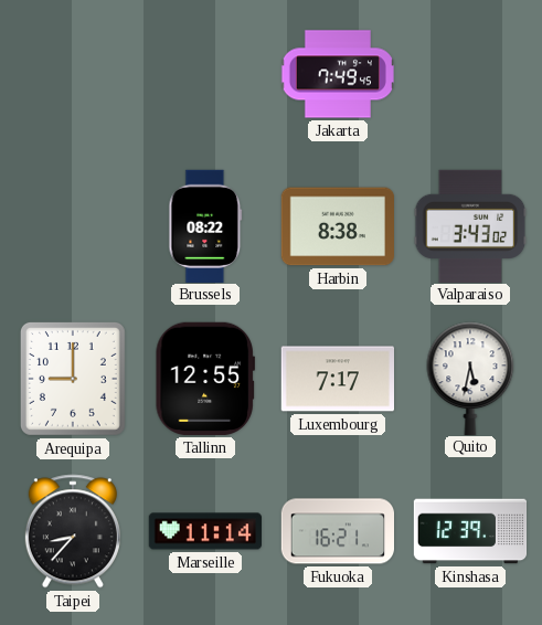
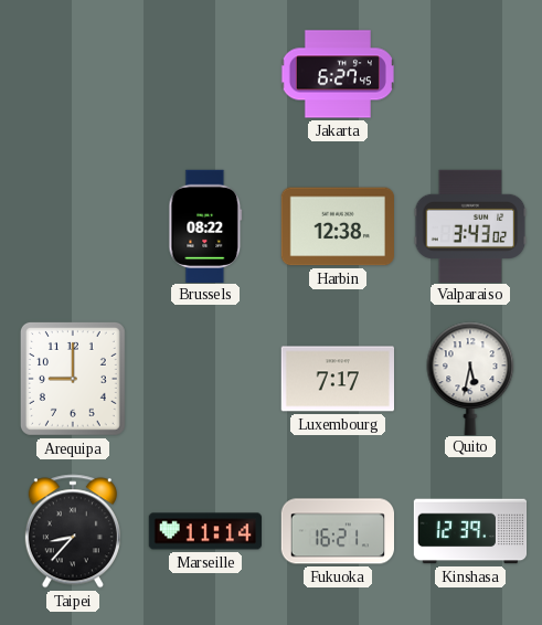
Jakarta: 7:49 -> 6:27 (338, 74)
Harbin: 8:38 -> 12:38 (337, 226)
Tallinn: 12:55 -> none (205, 379)
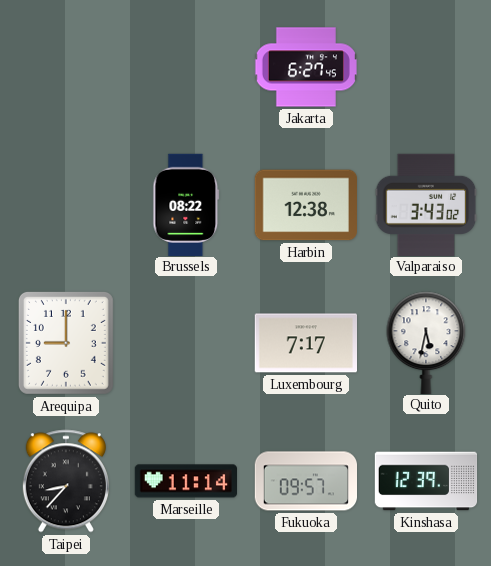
Fukuoka: 16:21 -> 09:57 (305, 481)
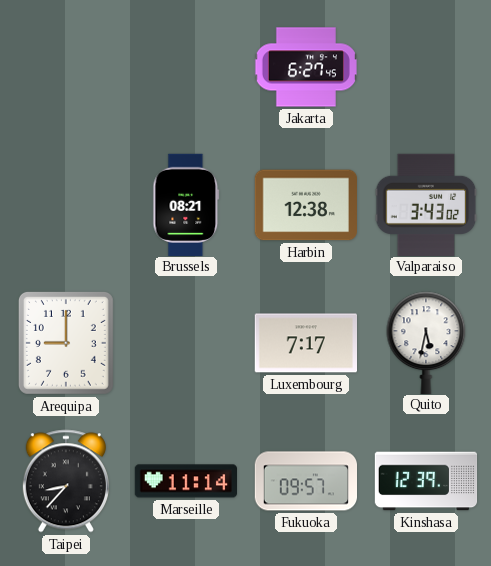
Brussels: 08:22 -> 08:21 (186, 204)
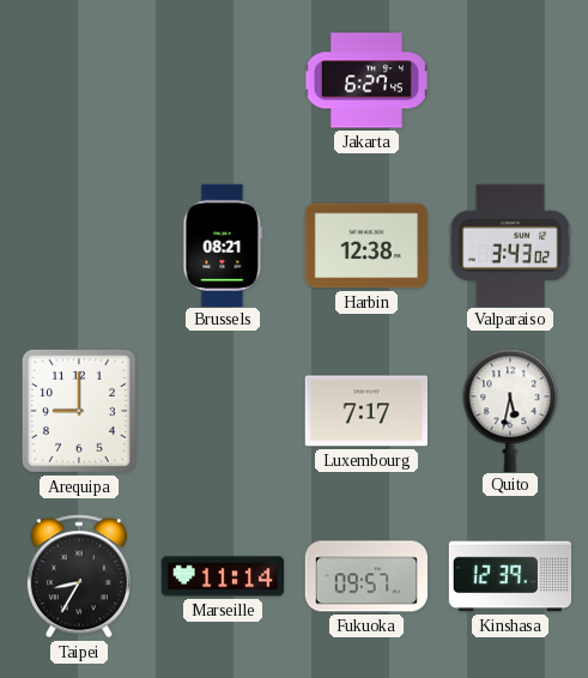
Taipei: 8:37 -> 8:35 (79, 576)
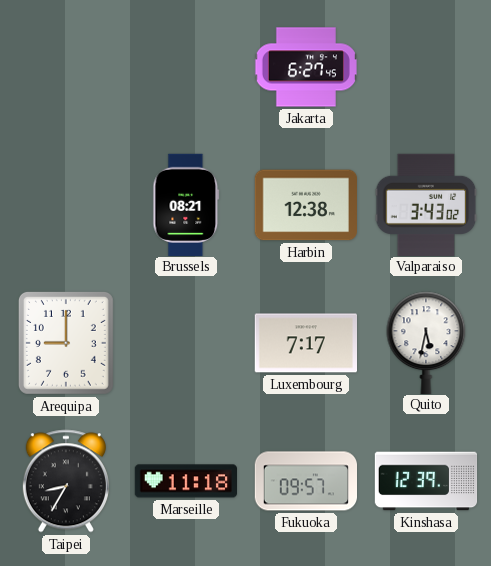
Marseille: 11:14 -> 11:18 (185, 481)
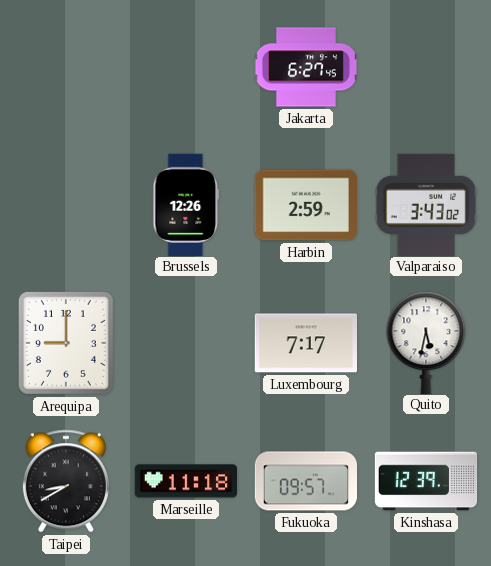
Brussels: 08:21 -> 12:26 (186, 204)
Harbin: 12:38 -> 2:59 (305, 205)
Taipei: 8:35 -> 8:40 (66, 481)
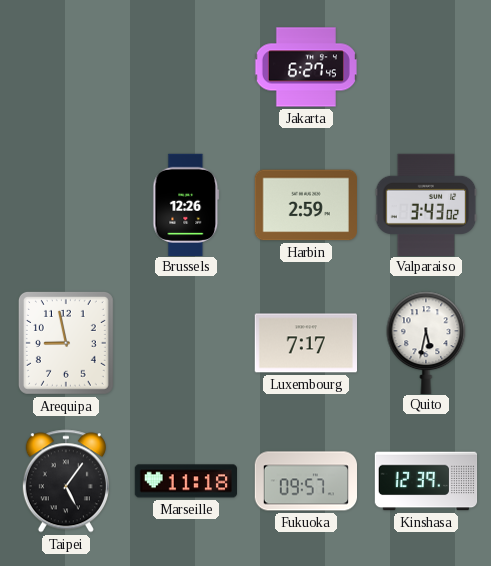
Arequipa: 9:00 -> 8:58 (66, 343)
Taipei: 8:40 -> 5:06 (66, 481)
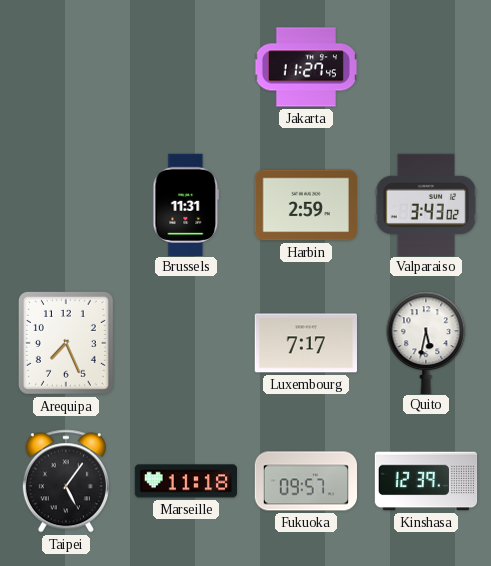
Jakarta: 6:27 -> 11:27 (306, 67)
Brussels: 12:26 -> 11:31 (186, 204)
Arequipa: 8:58 -> 7:26 (66, 343)
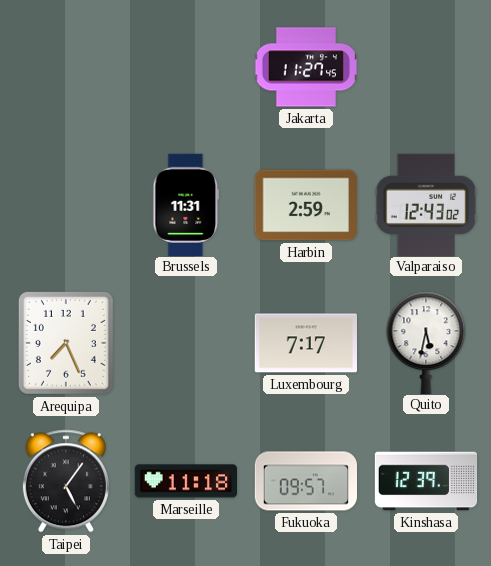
Valparaiso: 3:43 -> 12:43 (426, 204)
